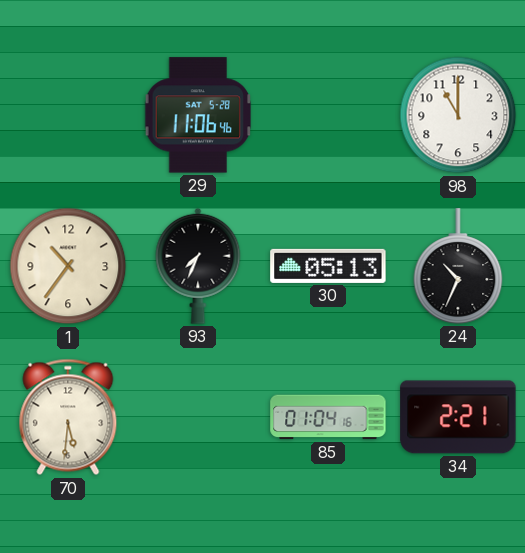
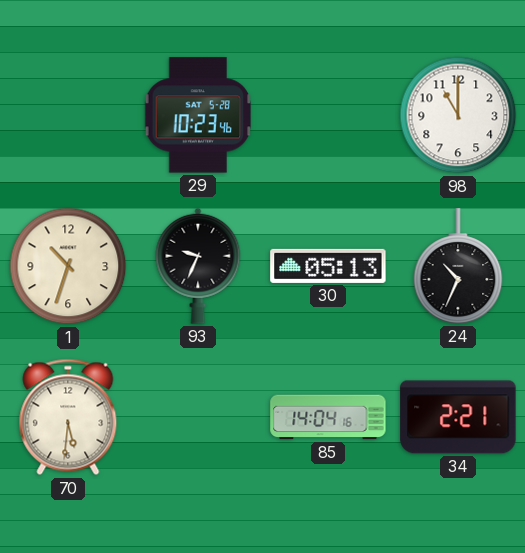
29: 11:06 -> 10:23 (197, 115)
1: 10:36 -> 10:33 (68, 266)
93: 7:34 -> 9:34 (198, 266)
85: 01:04 -> 14:04 (328, 417)
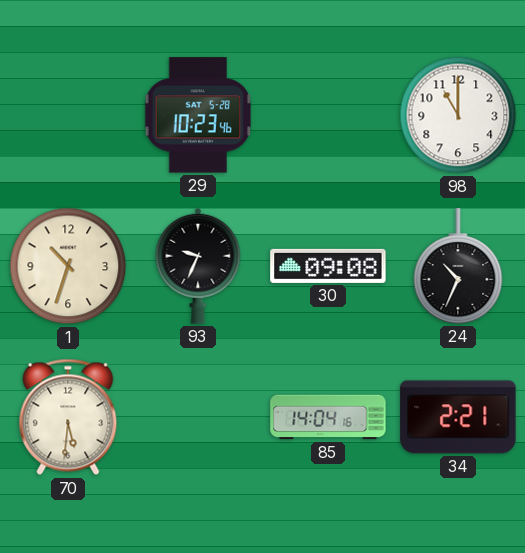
30: 05:13 -> 09:08 (328, 266)
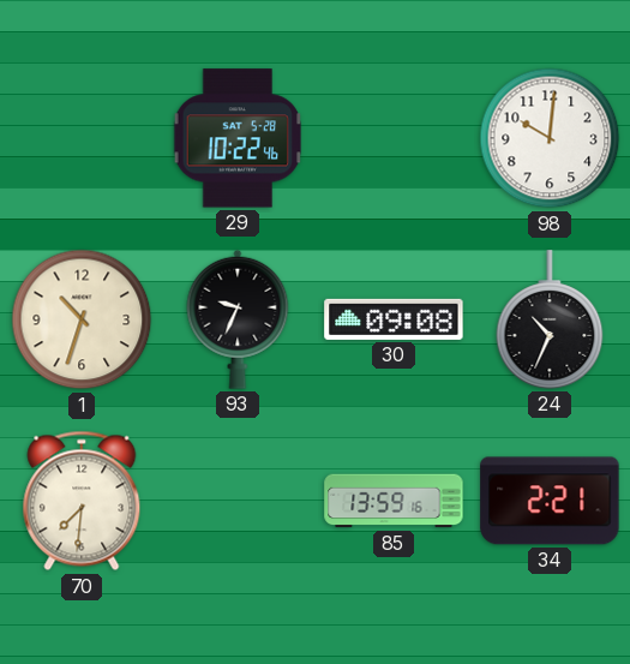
29: 10:23 -> 10:22 (236, 138)
98: 11:00 -> 10:01 (550, 138)
70: 5:31 -> 7:31 (82, 501)
85: 14:04 -> 13:59 (394, 501)
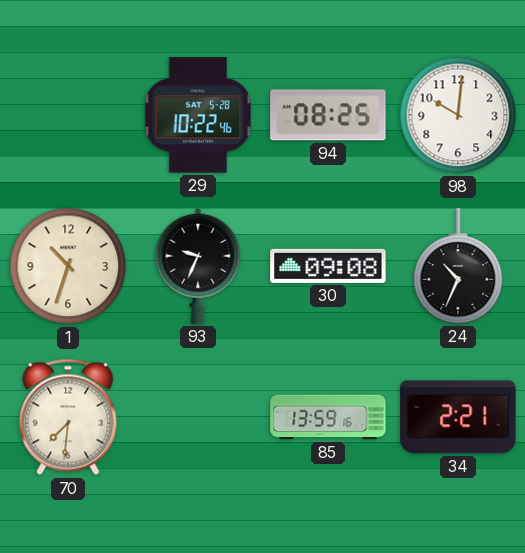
94: none -> 08:25 (328, 115)
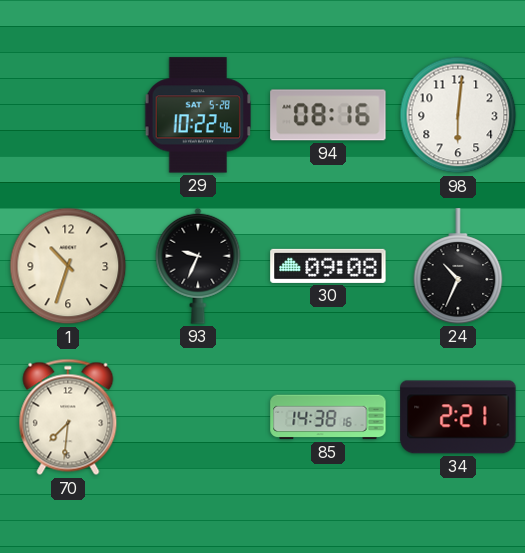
94: 08:25 -> 08:16 (328, 115)
98: 10:01 -> 6:01 (458, 115)
85: 13:59 -> 14:38 (328, 417)
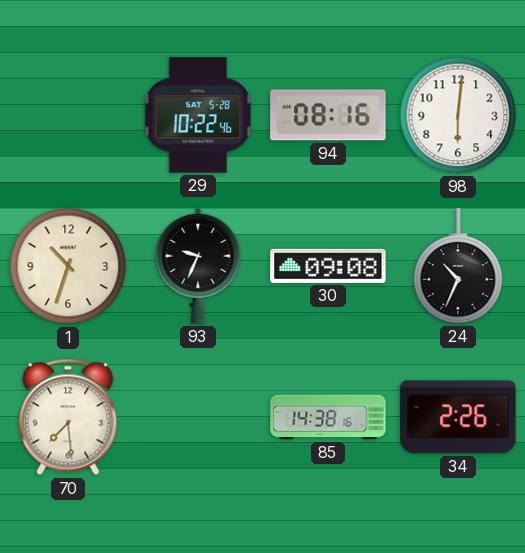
70: 7:31 -> 7:29 (68, 417)
34: 2:21 -> 2:26 (458, 417)
